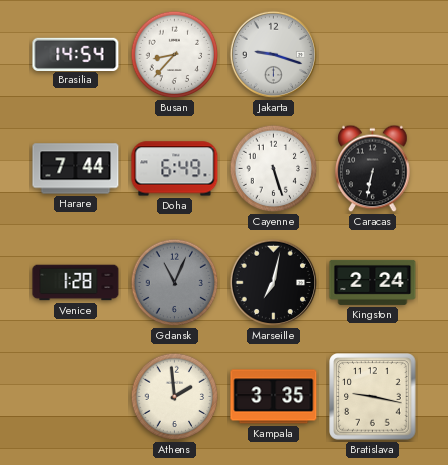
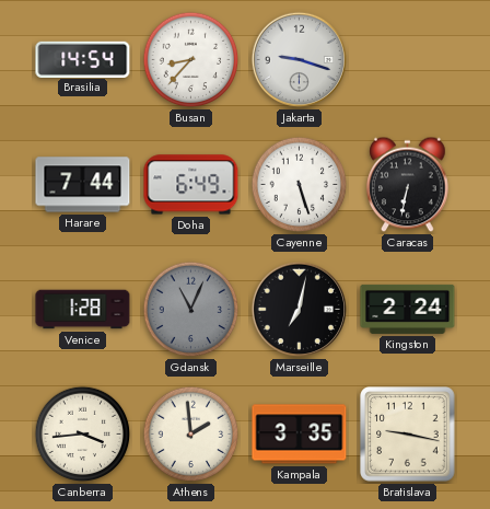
Canberra: none -> 3:44 (83, 435)
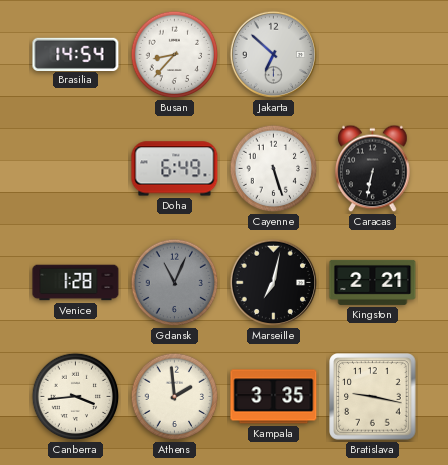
Jakarta: 9:18 -> 6:52 (274, 55)
Harare: 7:44 -> none (83, 185)
Kingston: 2:24 -> 2:21 (373, 282)
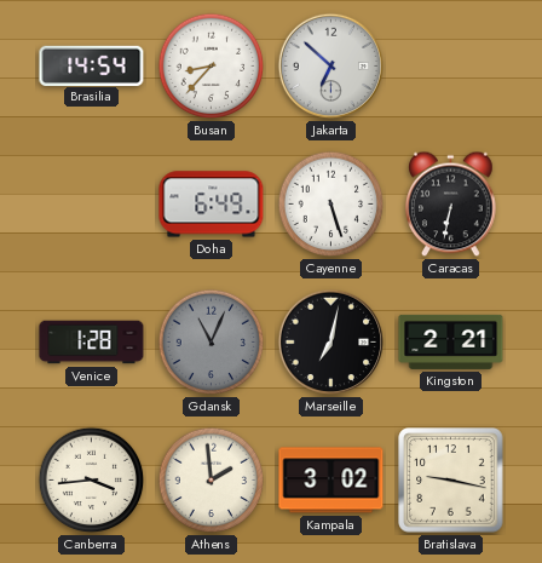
Kampala: 3:35 -> 3:02 (331, 481)
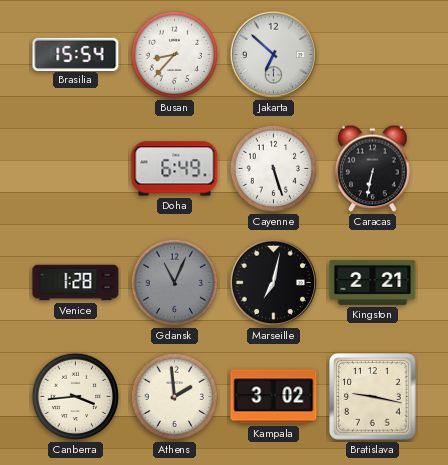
Brasilia: 14:54 -> 15:54 (76, 54)
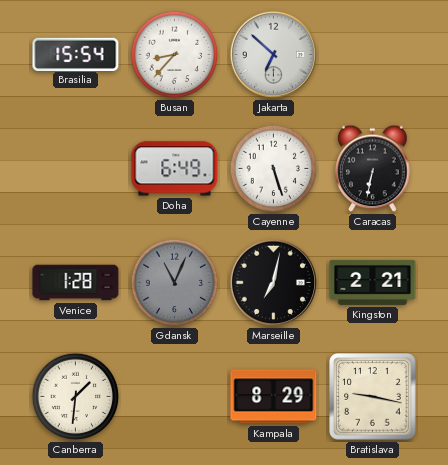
Canberra: 3:44 -> 1:31 (76, 397)
Athens: 1:59 -> none (175, 397)
Kampala: 3:02 -> 8:29 (274, 397)
